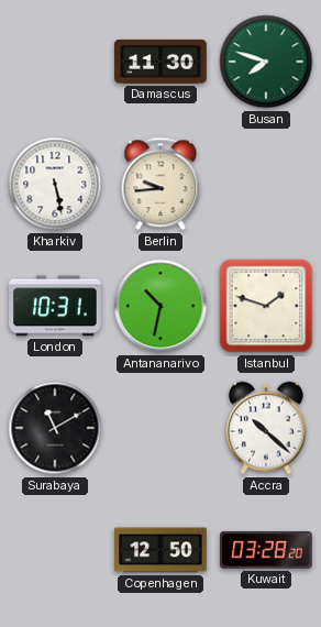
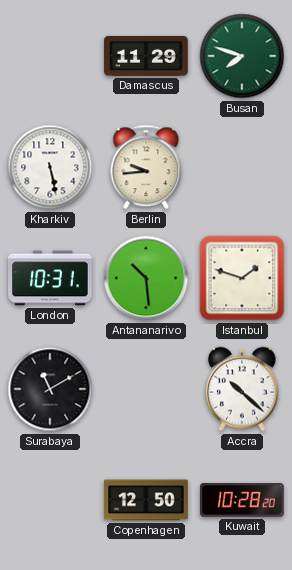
Damascus: 11:30 -> 11:29 (146, 56)
Antananarivo: 10:32 -> 10:29 (146, 278)
Kuwait: 03:28 -> 10:28 (242, 500)
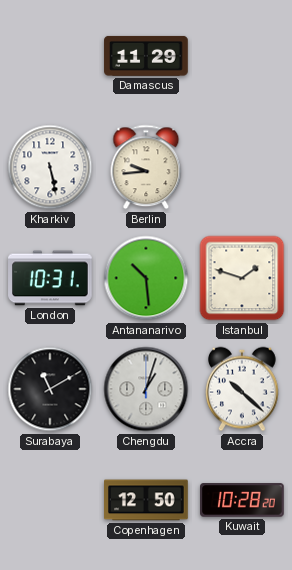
Busan: 7:48 -> none (242, 56)
Chengdu: none -> 1:03 (146, 389)
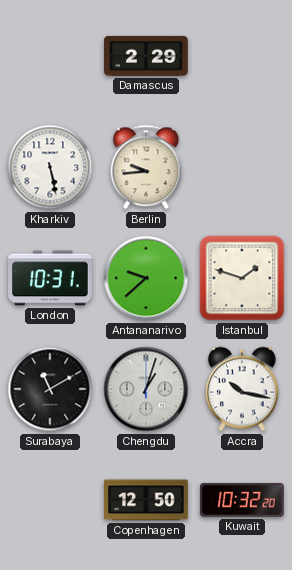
Damascus: 11:29 -> 2:29 (146, 56)
Antananarivo: 10:29 -> 9:38 (146, 278)
Accra: 10:22 -> 10:17 (243, 389)
Kuwait: 10:28 -> 10:32 (242, 500)
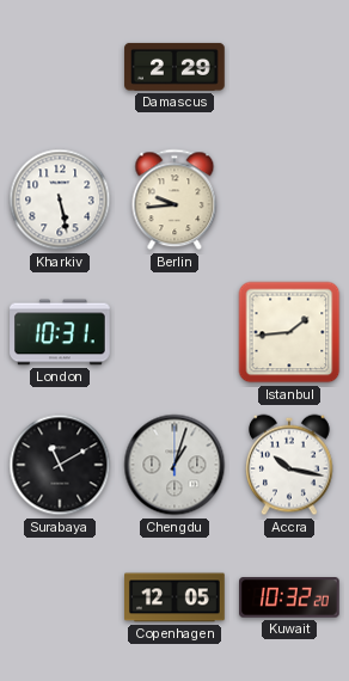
Antananarivo: 9:38 -> none (146, 278)
Istanbul: 1:48 -> 1:44 (289, 332)
Copenhagen: 12:50 -> 12:05 (174, 597)
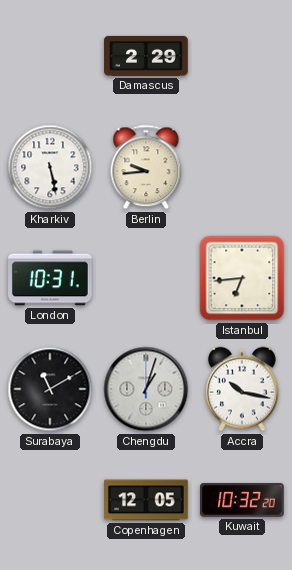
Istanbul: 1:44 -> 6:44 (242, 278)
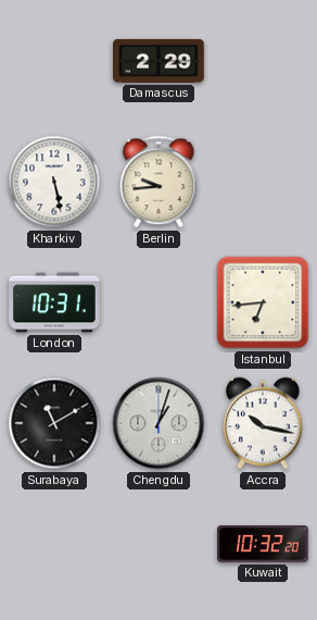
Copenhagen: 12:05 -> none (146, 500)
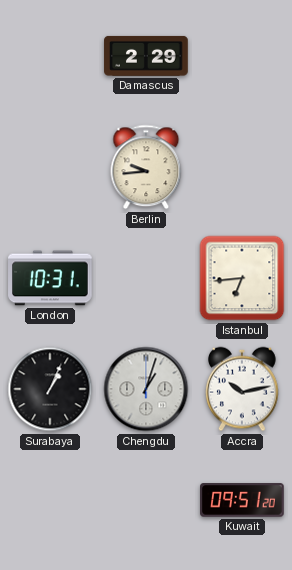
Kharkiv: 5:28 -> none (54, 182)
Surabaya: 11:10 -> 1:04 (50, 389)
Accra: 10:17 -> 10:13 (243, 389)
Kuwait: 10:32 -> 09:51 (242, 500)
